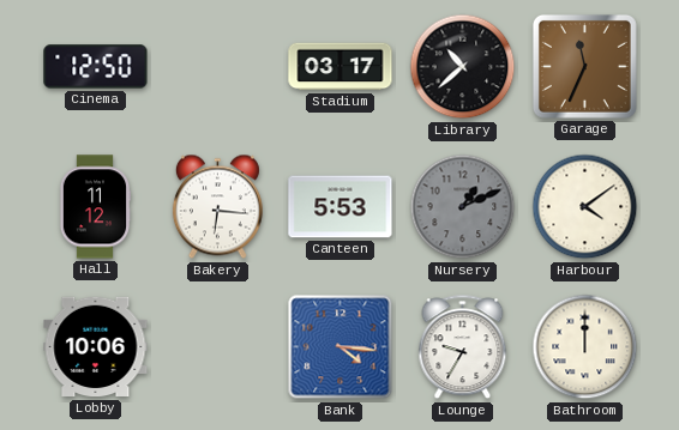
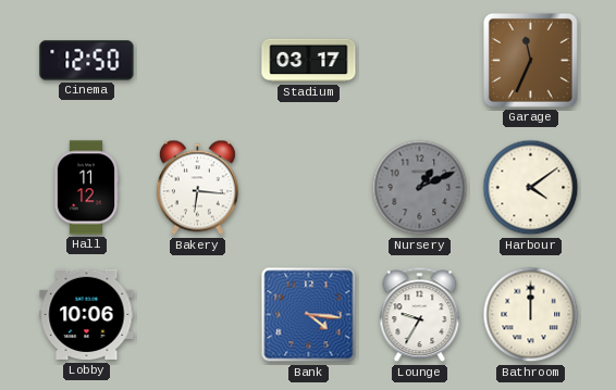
Library: 10:38 -> none (463, 67)
Canteen: 5:53 -> none (341, 207)
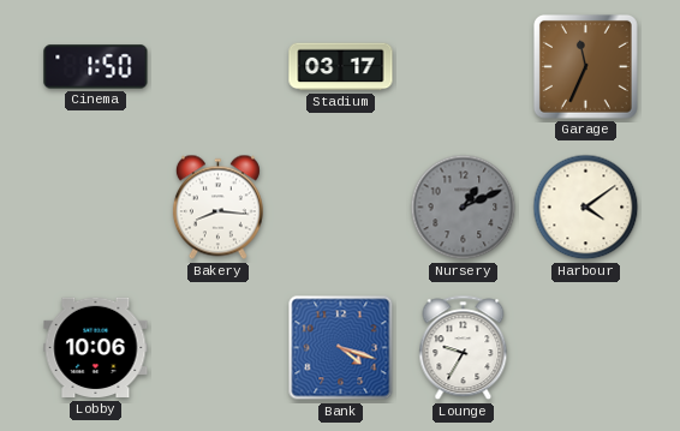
Cinema: 12:50 -> 1:50 (96, 67)
Hall: 11:12 -> none (86, 188)
Bakery: 6:16 -> 8:16 (217, 208)
Bank: 4:16 -> 4:18 (341, 348)
Bathroom: 12:00 -> none (531, 315)
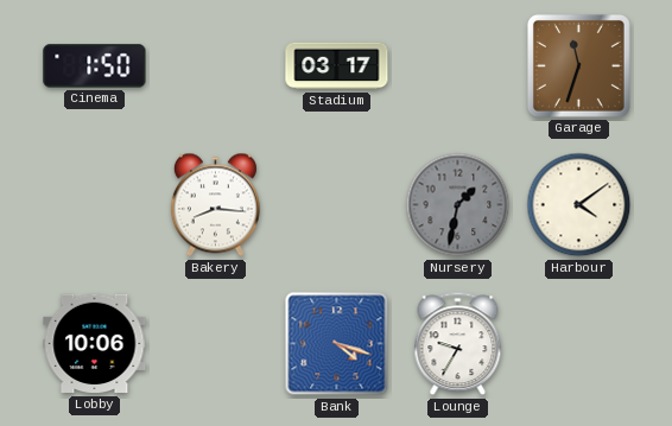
Garage: 11:34 -> 11:33 (578, 65)
Nursery: 1:11 -> 1:32 (458, 205)
